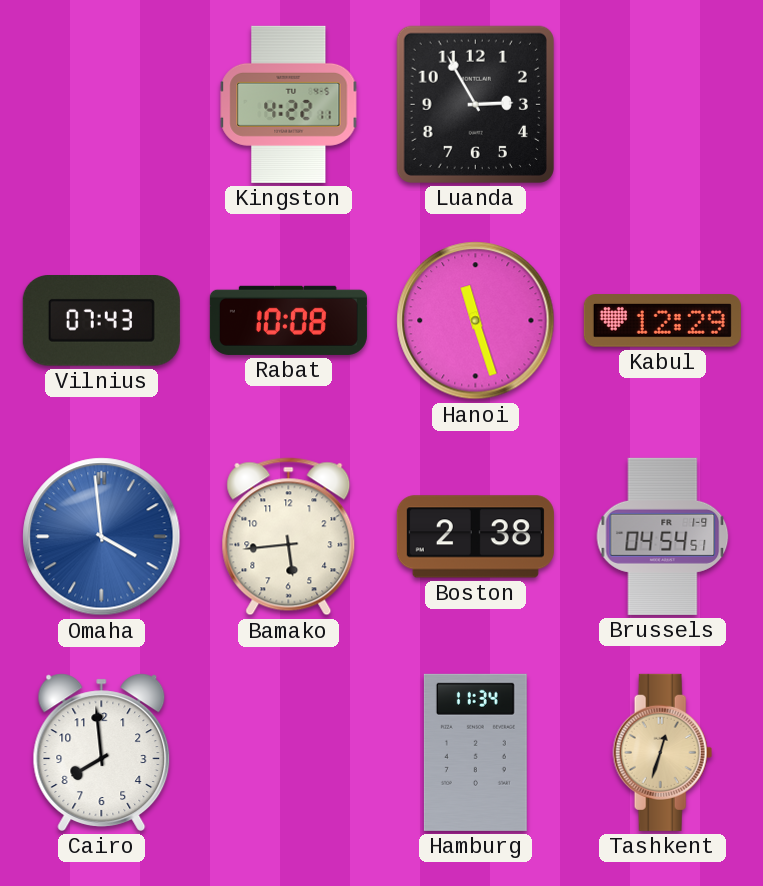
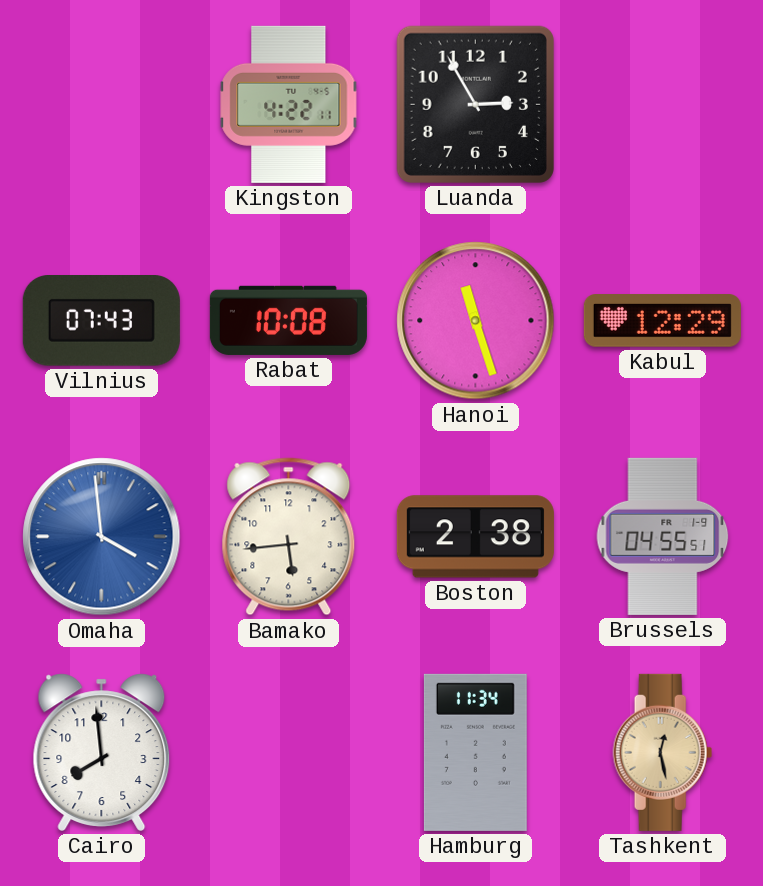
Brussels: 04:54 -> 04:55 (663, 536)
Tashkent: 12:33 -> 12:28 (663, 752)
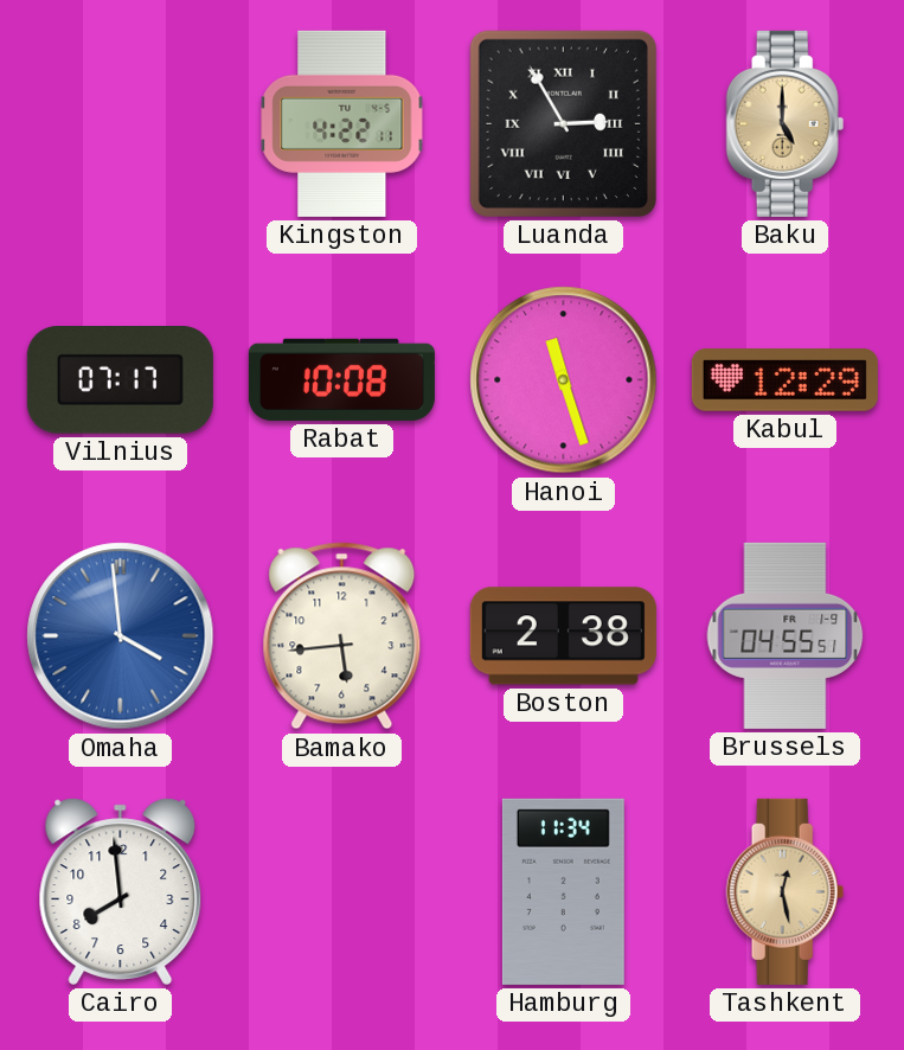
Luanda numerals: Arabic -> Roman (563, 123)
Baku: none -> 5:00 (786, 123)
Vilnius: 07:43 -> 07:17 (120, 380)
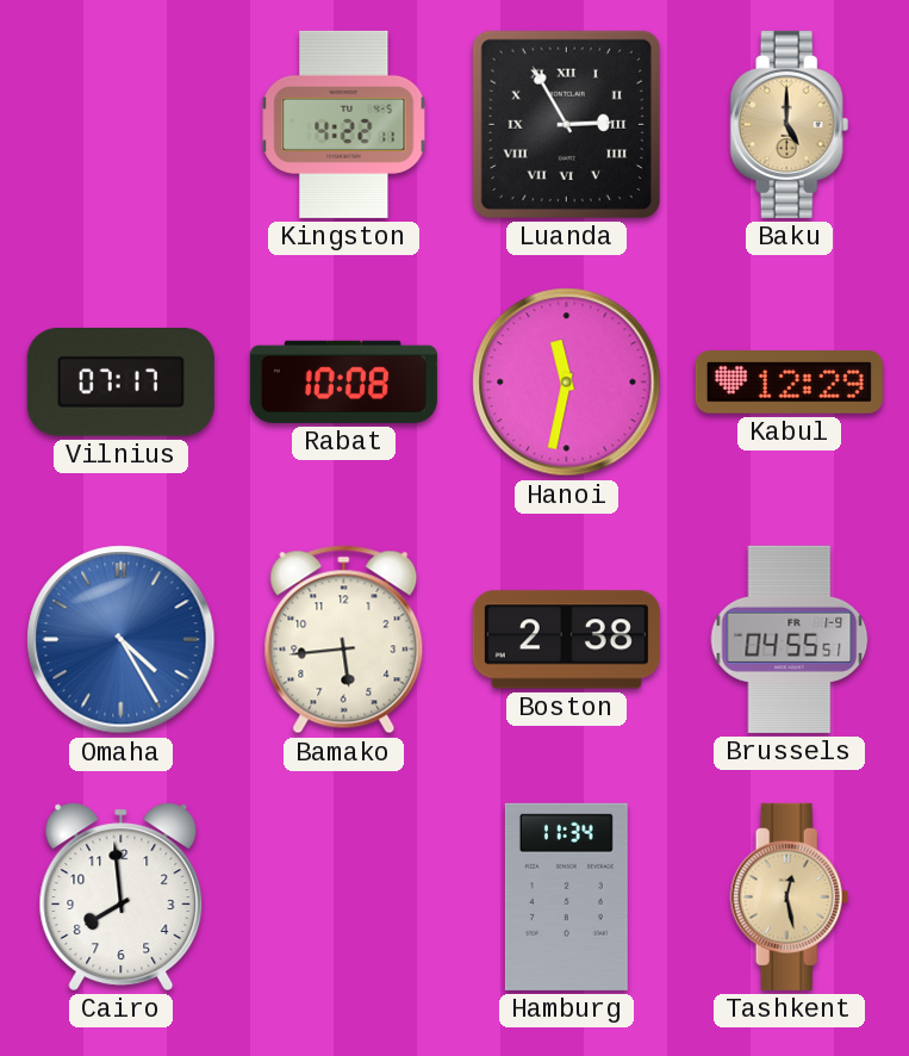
Hanoi: 11:27 -> 11:32 (567, 383)
Omaha: 3:59 -> 4:25 (122, 640)
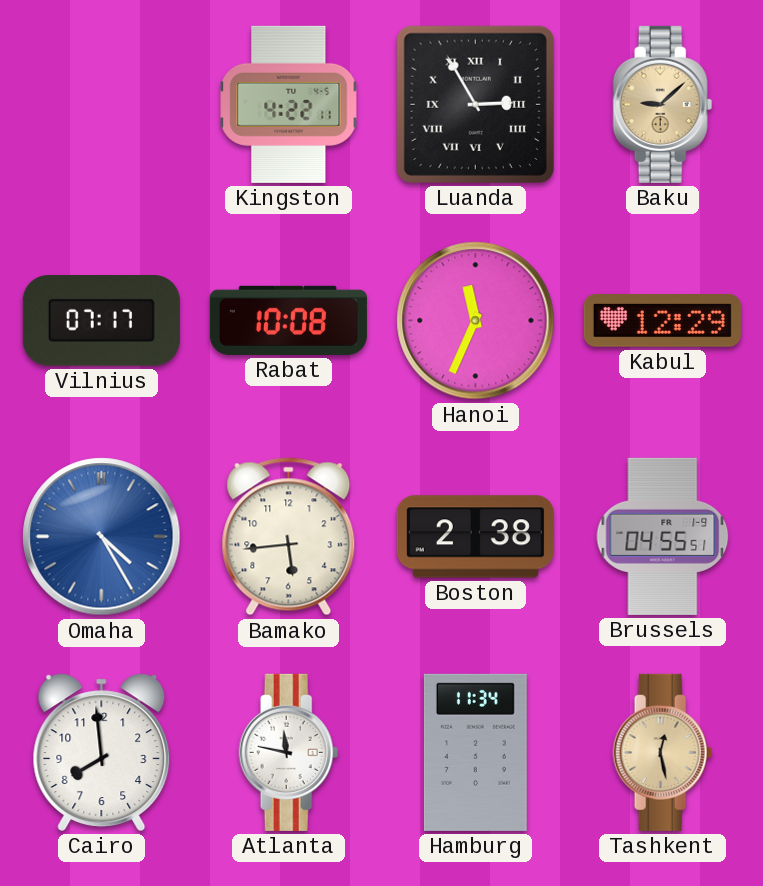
Baku: 5:00 -> 9:08 (663, 104)
Hanoi: 11:32 -> 11:34 (476, 321)
Atlanta: none -> 11:47 (289, 752)
